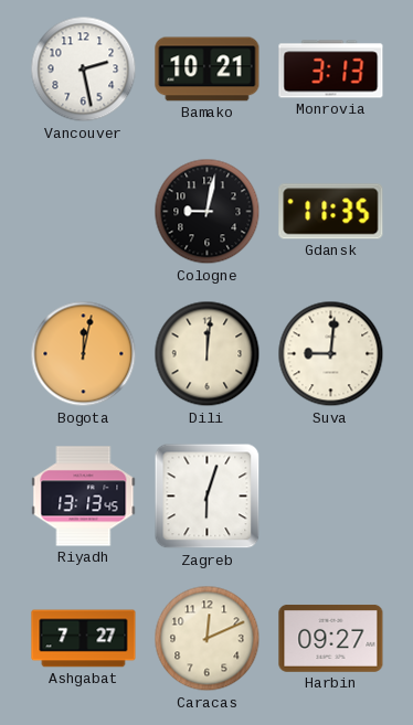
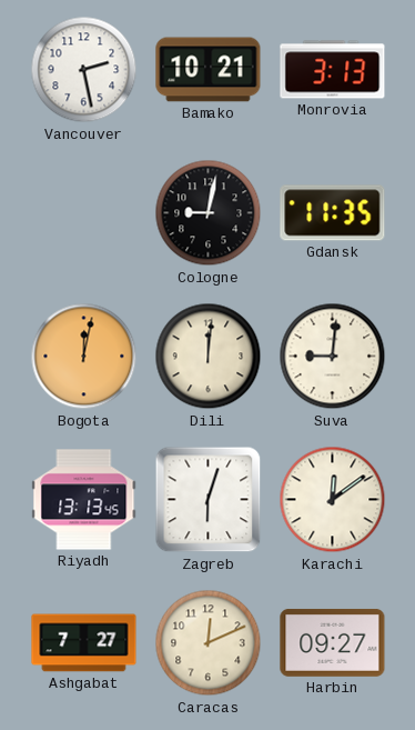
Karachi: none -> 12:09 (333, 500)
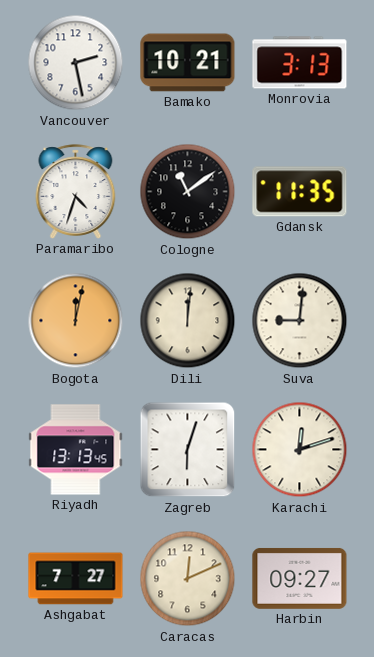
Paramaribo: none -> 4:33 (76, 192)
Cologne: 9:02 -> 11:09 (188, 192)
Karachi: 12:09 -> 12:12 (300, 450)
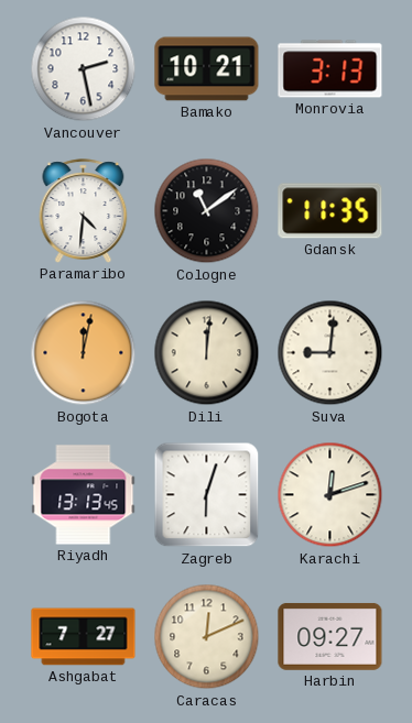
Paramaribo: 4:33 -> 4:31 (84, 211)
